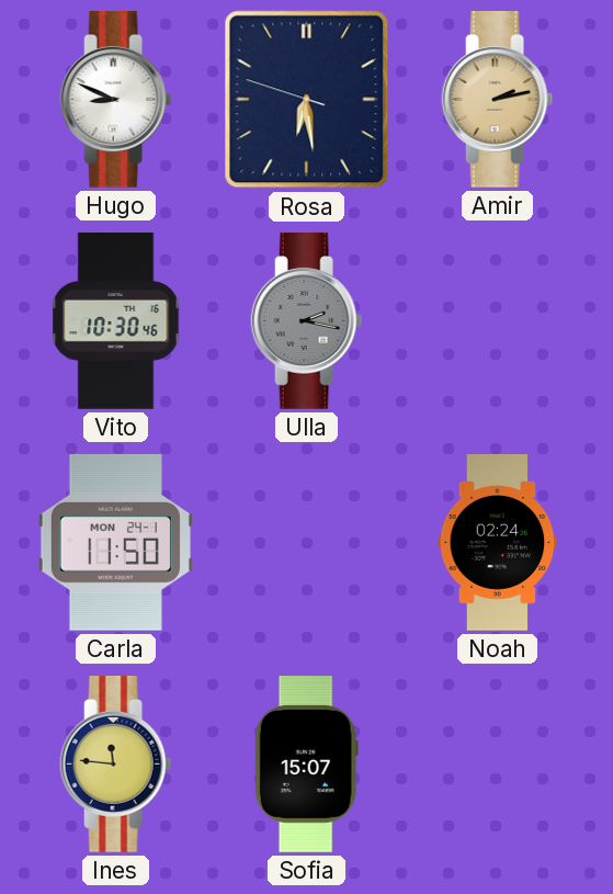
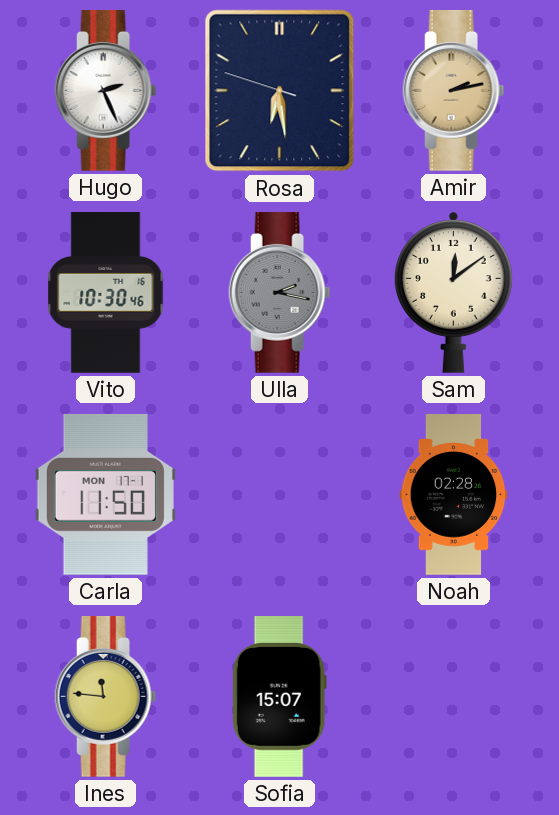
Hugo: 8:49 -> 2:26 (106, 91)
Sam: none -> 12:09 (453, 292)
Carla date: MON 24-1 -> MON 17-1 (105, 494)
Noah: 02:24 -> 02:28 (454, 495)
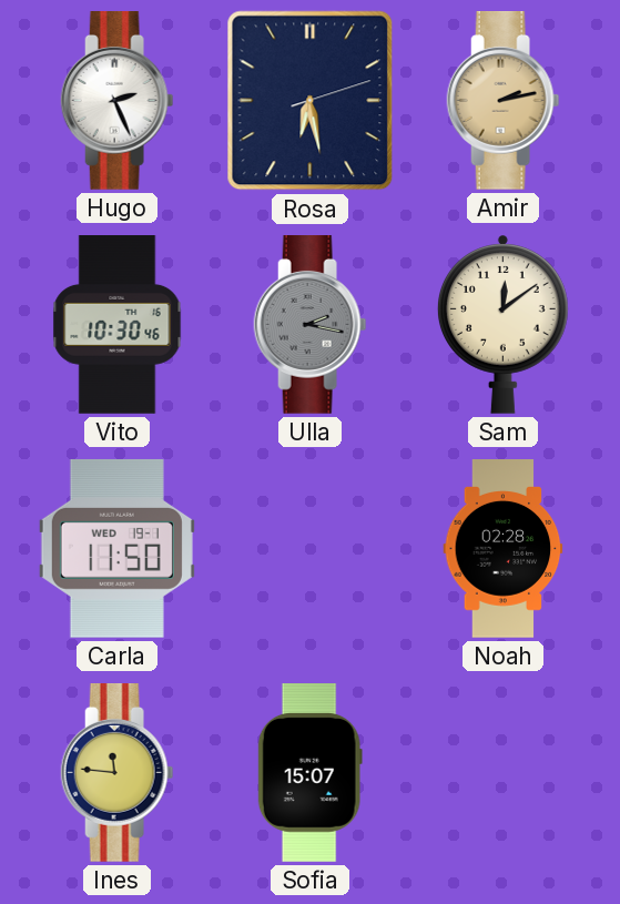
Rosa: 6:28:48 -> 6:28:12 (311, 101)
Carla date: MON 17-1 -> WED 19-1 (116, 548)
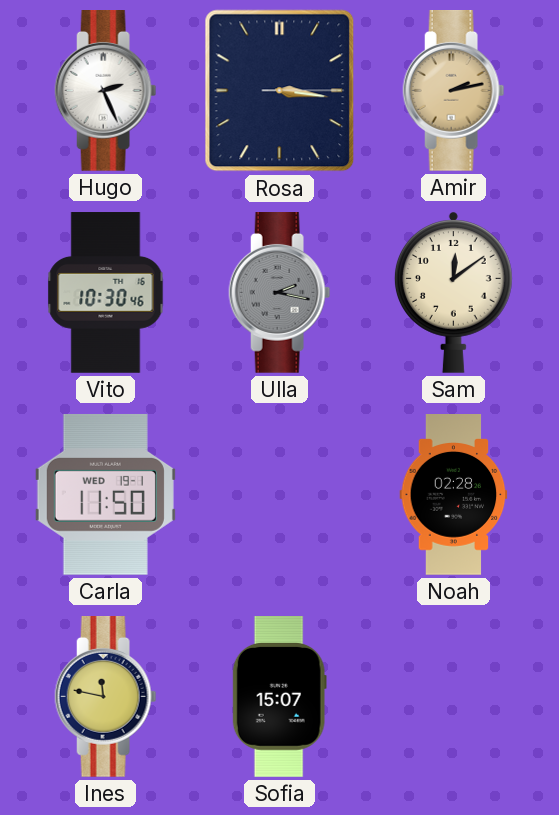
Rosa: 6:28 -> 3:16 (280, 91)
Ines: 11:46 -> 11:47 (106, 697)
